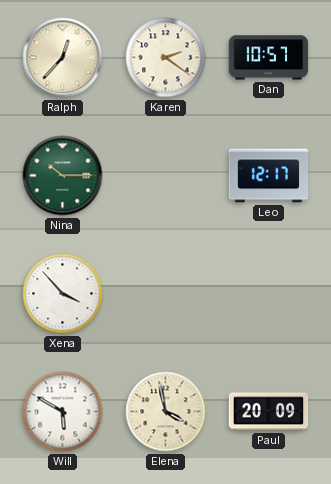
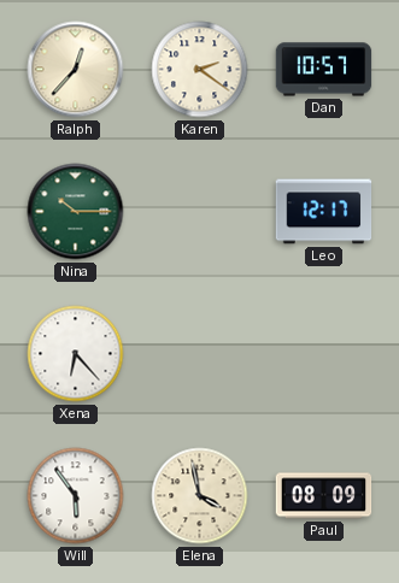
Xena: 3:53 -> 6:23 (76, 354)
Will: 5:50 -> 5:54 (76, 496)
Paul: 20:09 -> 08:09 (324, 496)
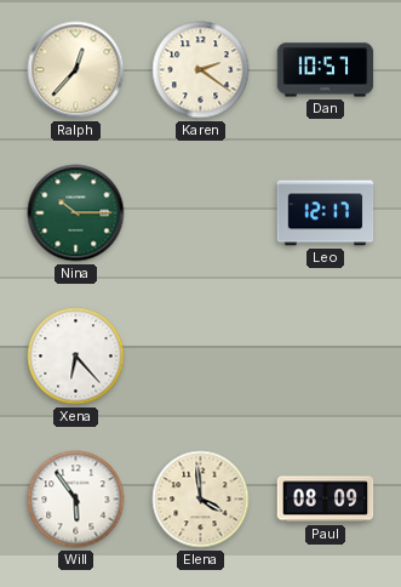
Elena: 3:58 -> 3:59 (201, 500)
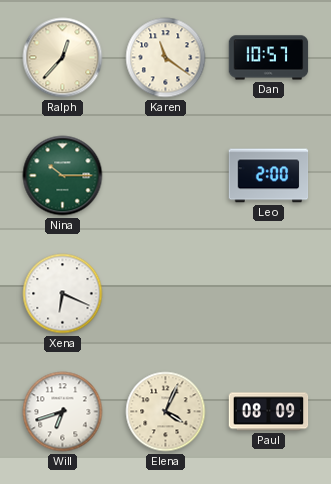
Karen: 2:21 -> 11:21 (166, 58)
Leo: 12:17 -> 2:00 (269, 176)
Xena: 6:23 -> 6:19 (63, 294)
Will: 5:54 -> 6:42 (63, 412)
Elena: 3:59 -> 4:04 (166, 412)
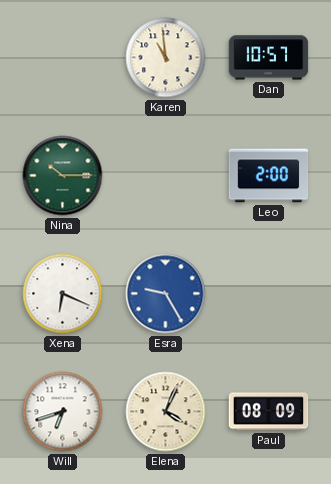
Ralph: 12:37 -> none (63, 58)
Karen: 11:21 -> 10:59 (166, 58)
Esra: none -> 9:25 (166, 294)
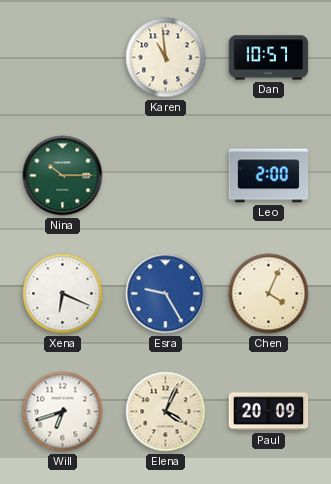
Chen: none -> 4:04 (269, 294)
Paul: 08:09 -> 20:09 (269, 412)
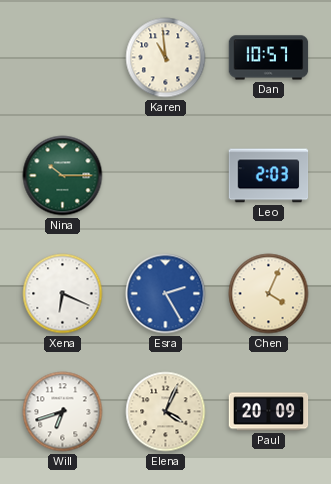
Leo: 2:00 -> 2:03 (269, 176)
Esra: 9:25 -> 2:25 (166, 294)
